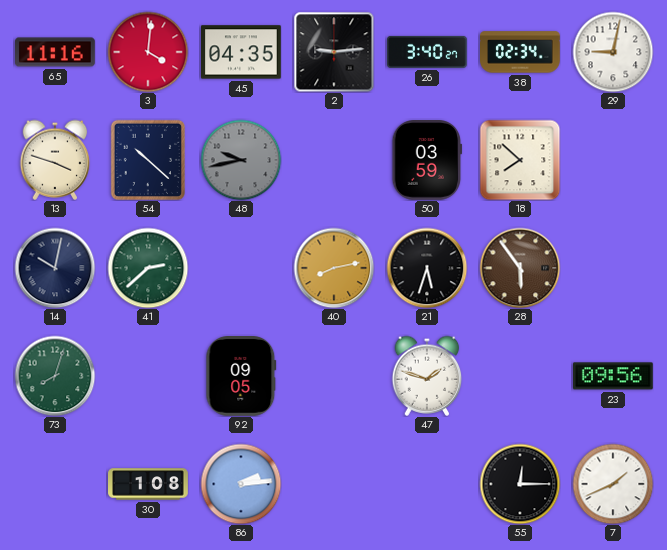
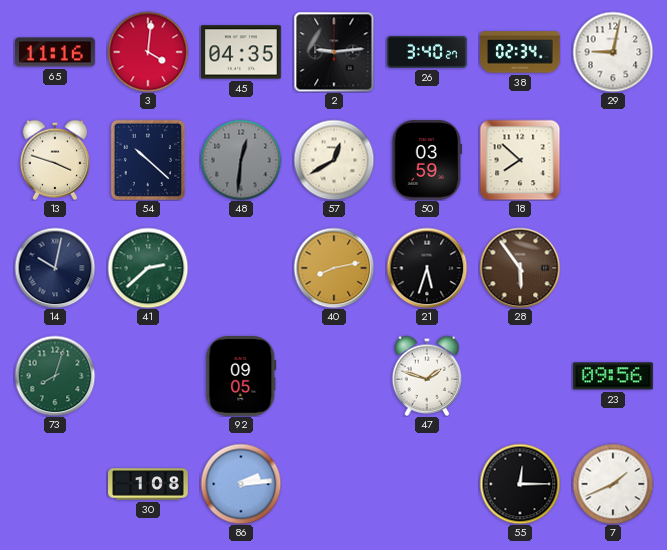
48: 9:43 -> 12:31 (241, 160)
57: none -> 12:40 (334, 160)
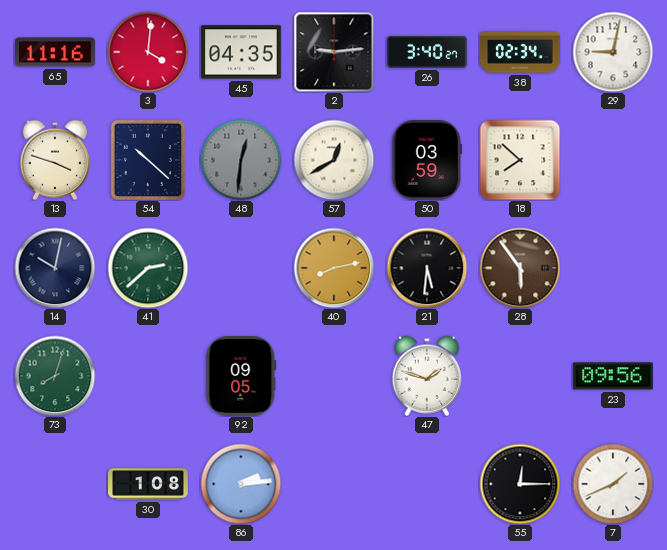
21: 5:33 -> 5:31 (427, 268)
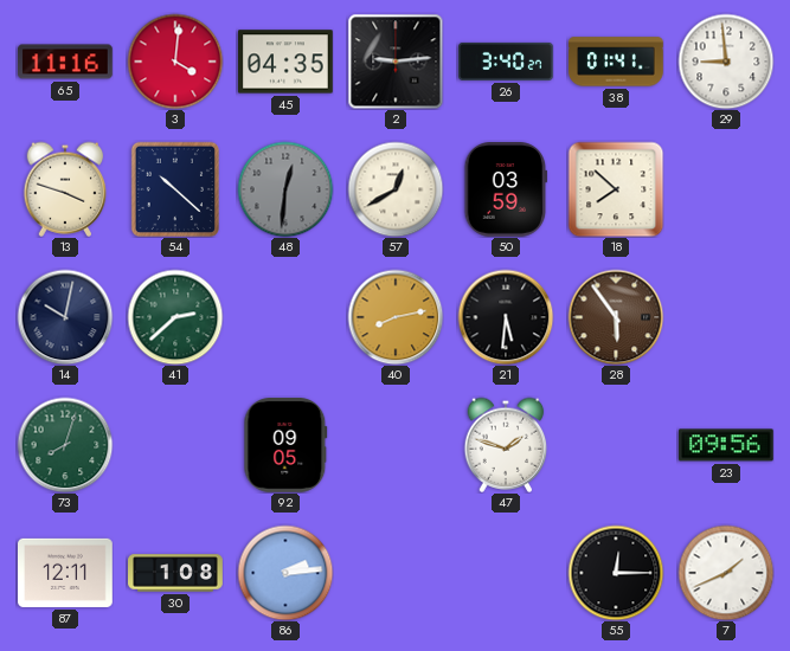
38: 02:34 -> 01:41 (616, 62)
29: 9:02 -> 8:59 (726, 62)
87: none -> 12:11 (66, 573)
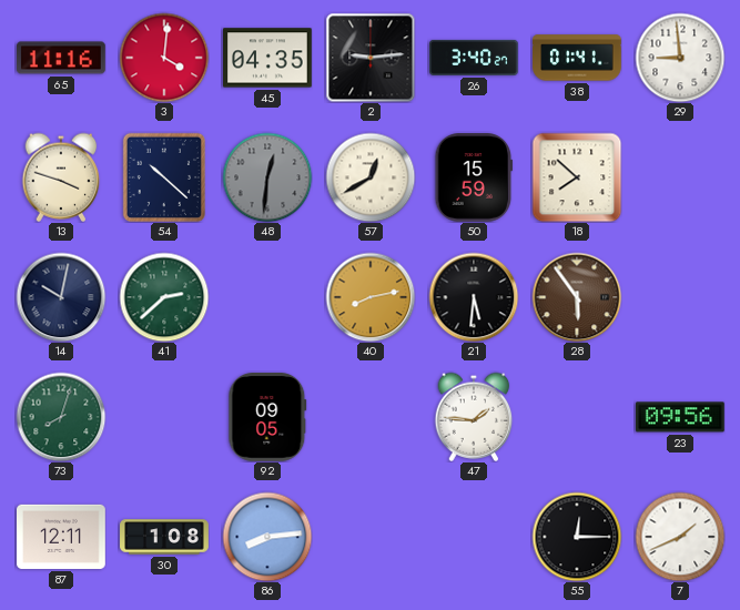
50: 03:59 -> 15:59 (474, 179)
47: 1:48 -> 1:46 (474, 417)
86: 2:14 -> 8:14 (267, 537)
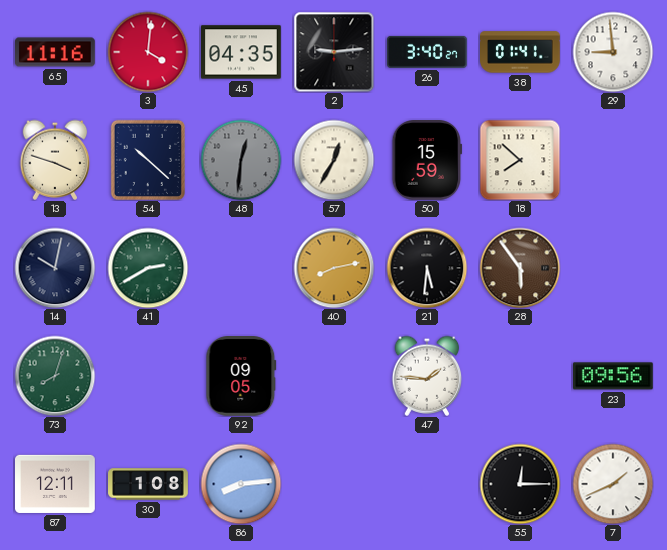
57: 12:40 -> 12:35 (334, 160)
41: 2:38 -> 2:40 (148, 268)
